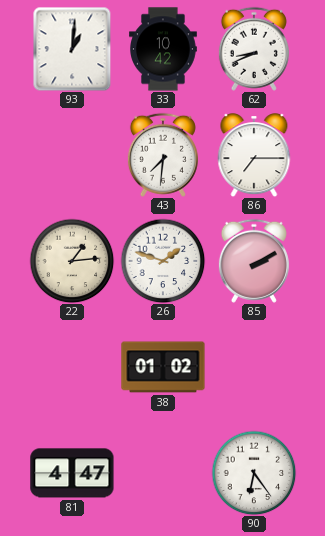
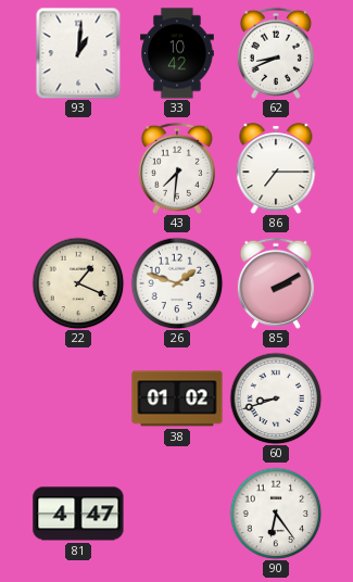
22: 1:14 -> 1:19 (78, 283)
60: none -> 8:42 (276, 398)
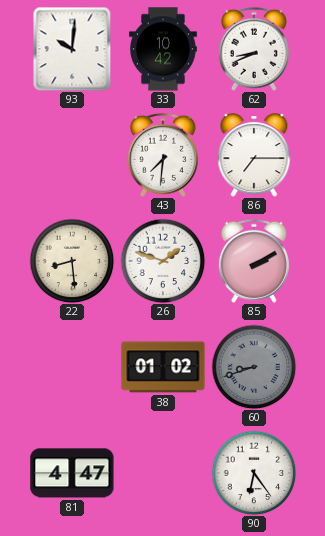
93: 1:01 -> 10:01 (72, 49)
22: 1:19 -> 8:29 (72, 261)
60 dial: white -> grey (254, 367)
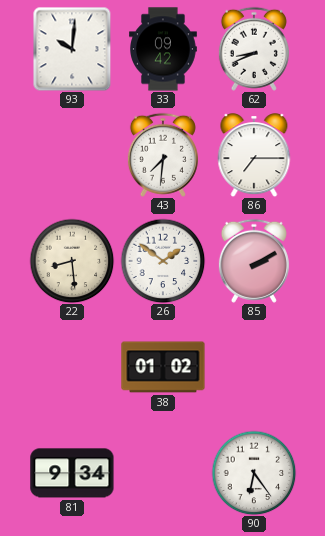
33: 10:42 -> 09:42 (164, 49)
26: 1:48 -> 1:51 (163, 261)
60: 8:42 -> none (254, 367)
81: 4:47 -> 9:34 (72, 473)
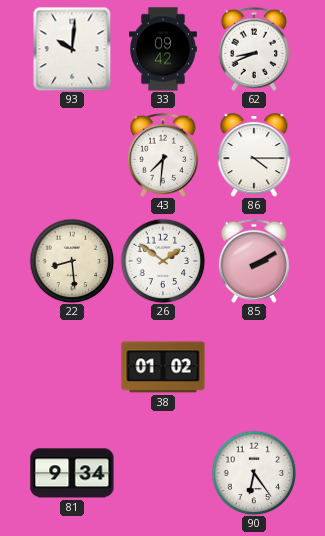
86: 7:15 -> 4:15 (254, 155)
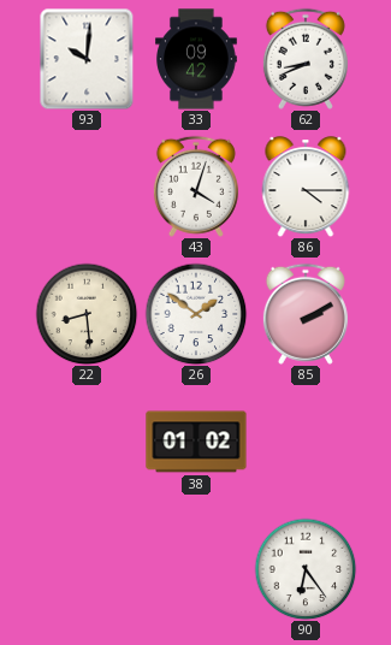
43: 7:31 -> 4:03 (196, 187)
81: 9:34 -> none (72, 473)
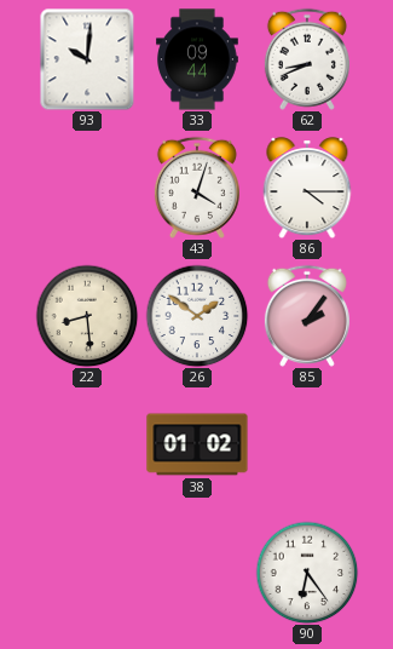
33: 09:42 -> 09:44 (198, 59)
85: 2:10 -> 2:06 (307, 316)
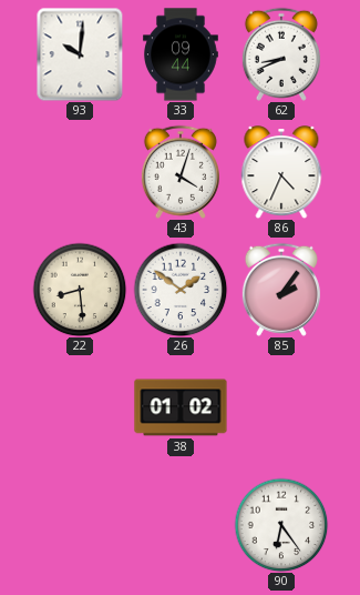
86: 4:15 -> 4:34 (281, 172)
